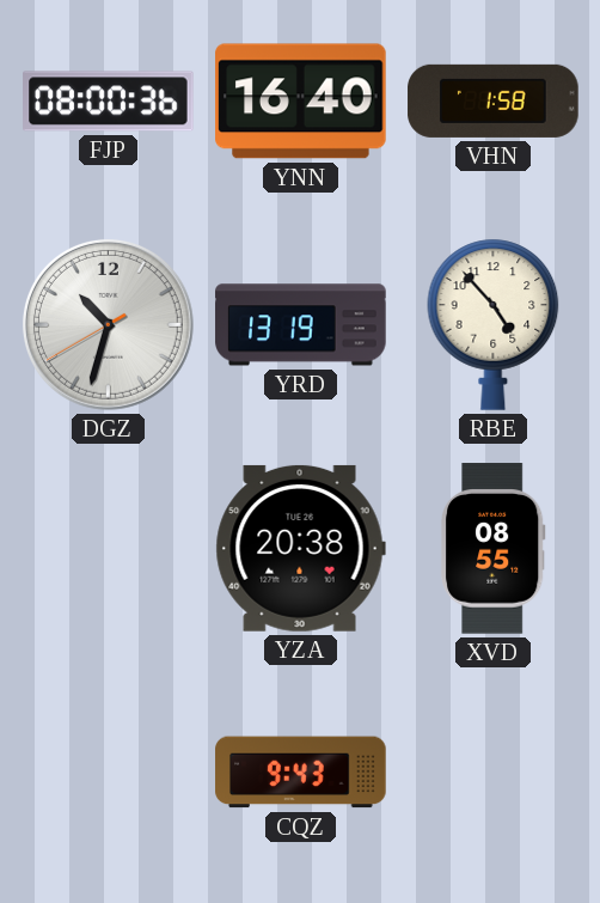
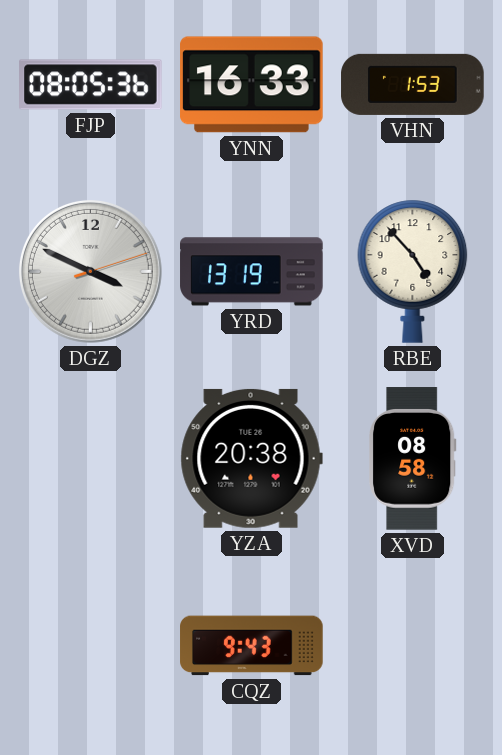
FJP: 08:00 -> 08:05 (91, 85)
YNN: 16:40 -> 16:33 (252, 85)
VHN: 1:58 -> 1:53 (413, 84)
DGZ: 10:32 -> 3:49 (90, 271)
XVD: 08:55 -> 08:58 (412, 459)
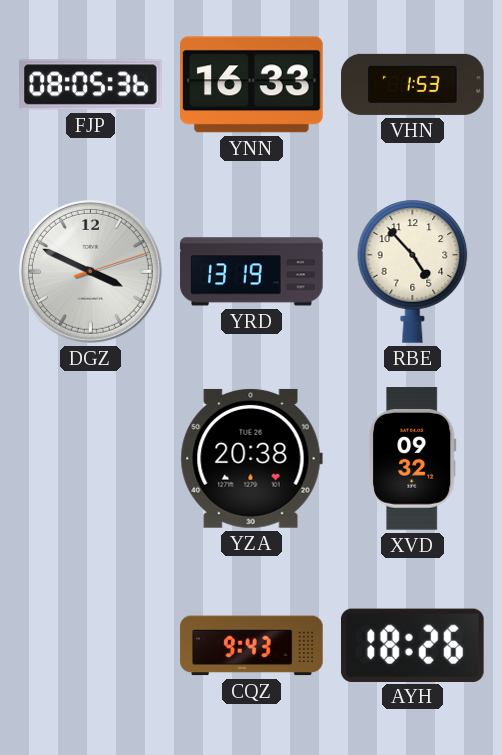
XVD: 08:58 -> 09:32 (412, 459)
AYH: none -> 18:26 (412, 645)
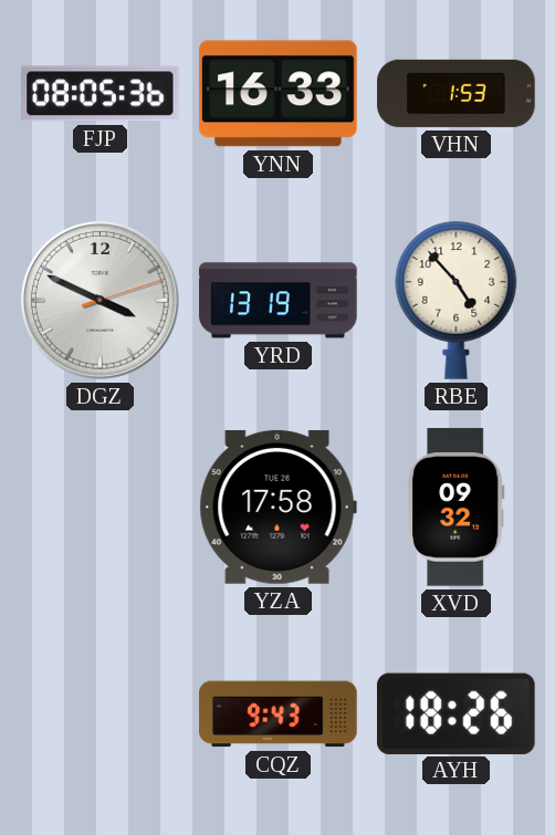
YZA: 20:38 -> 17:58 (277, 507)
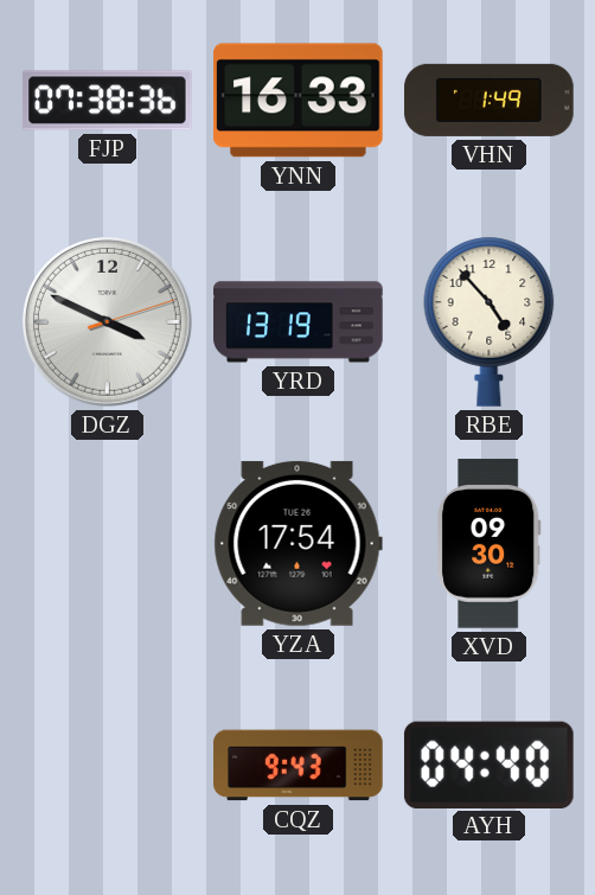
FJP: 08:05 -> 07:38 (108, 101)
VHN: 1:53 -> 1:49 (490, 100)
YZA: 17:58 -> 17:54 (297, 543)
XVD: 09:32 -> 09:30 (488, 544)
AYH: 18:26 -> 04:40 (488, 765)
